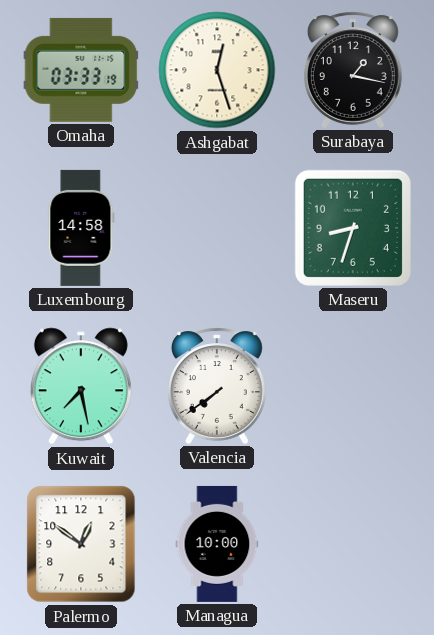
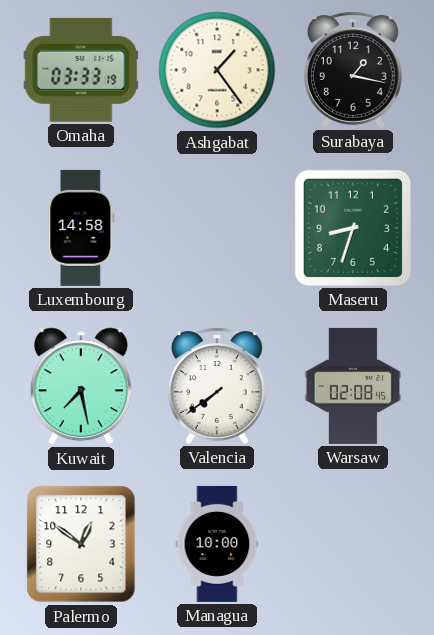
Ashgabat: 12:27 -> 1:24 (217, 70)
Warsaw: none -> 02:08 (353, 386)
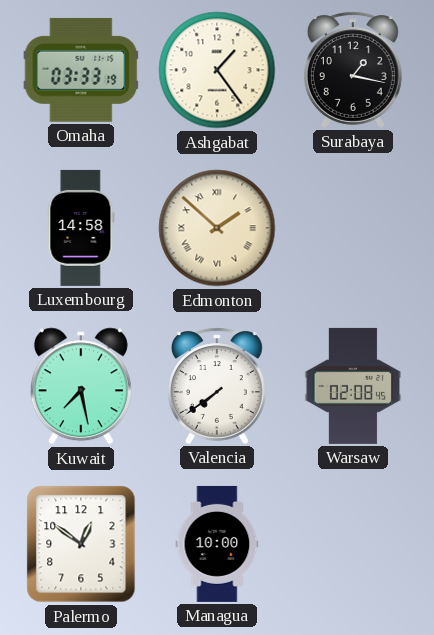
Edmonton: none -> 1:52 (217, 228)
Maseru: 8:33 -> none (353, 228)
